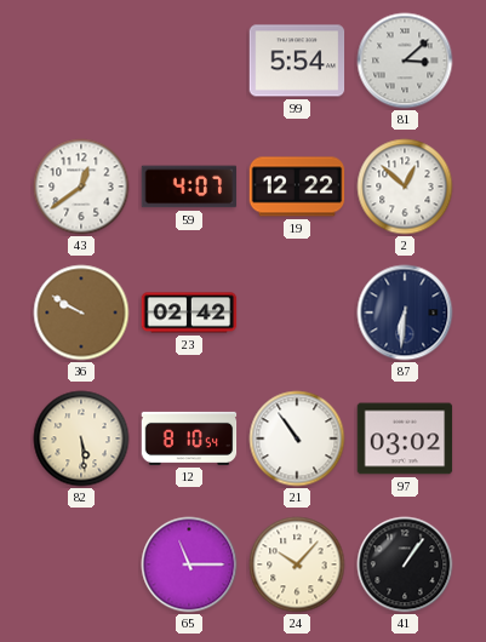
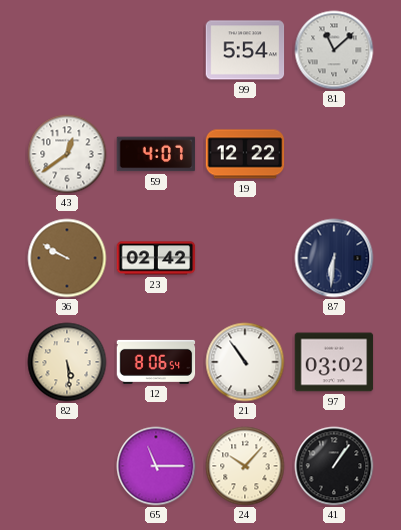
81: 3:08 -> 11:08 (334, 50)
2: 12:52 -> none (405, 187)
12: 8:10 -> 8:06 (156, 362)
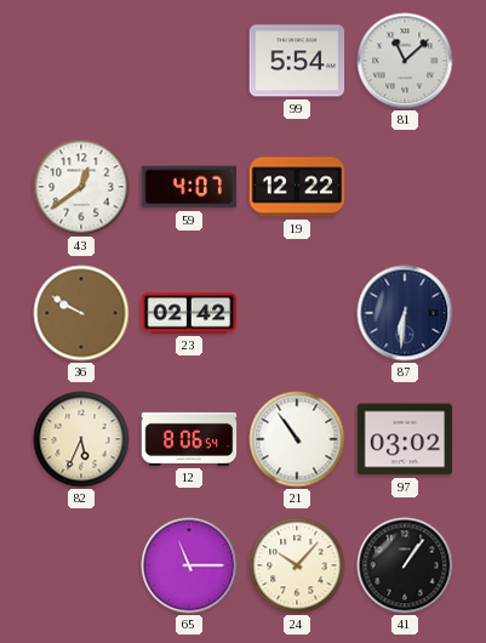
82: 5:29 -> 5:34 (81, 439)
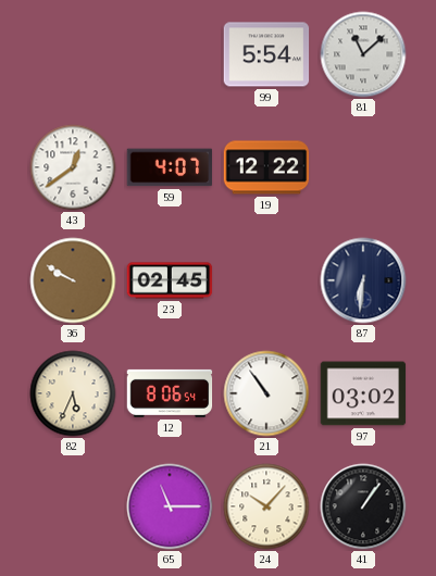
23: 02:42 -> 02:45 (170, 280)
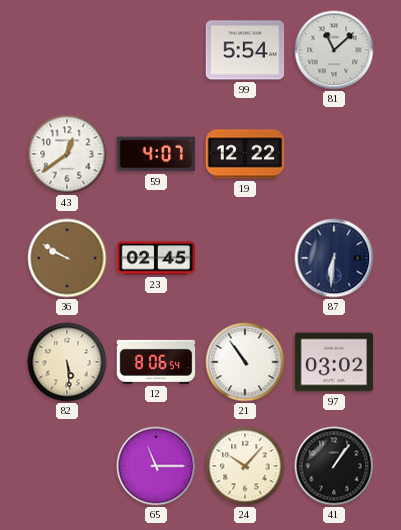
82: 5:34 -> 5:29 (67, 362)
